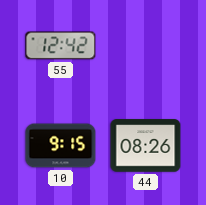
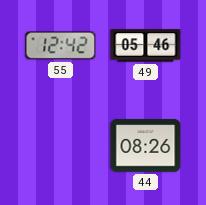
49: none -> 05:46 (146, 46)
10: 9:15 -> none (61, 146)
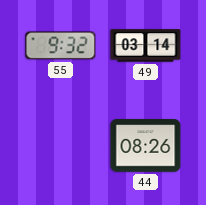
55: 12:42 -> 9:32 (61, 46)
49: 05:46 -> 03:14 (146, 46)
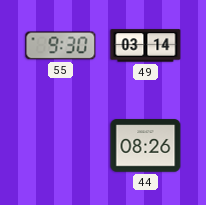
55: 9:32 -> 9:30 (61, 46)
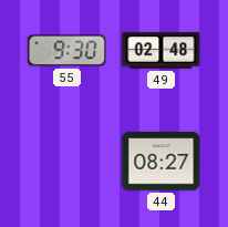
49: 03:14 -> 02:48 (162, 51)
44: 08:26 -> 08:27 (162, 162)
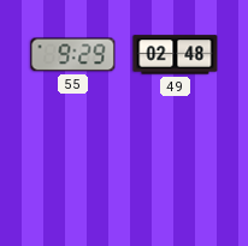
55: 9:30 -> 9:29 (73, 55)
44: 08:27 -> none (162, 162)
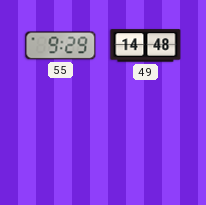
49: 02:48 -> 14:48 (146, 46)
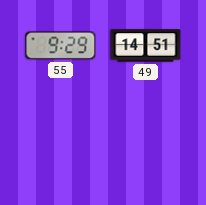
49: 14:48 -> 14:51 (146, 46)
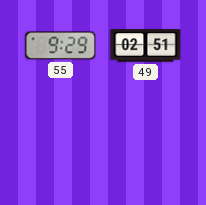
49: 14:51 -> 02:51 (146, 46)
